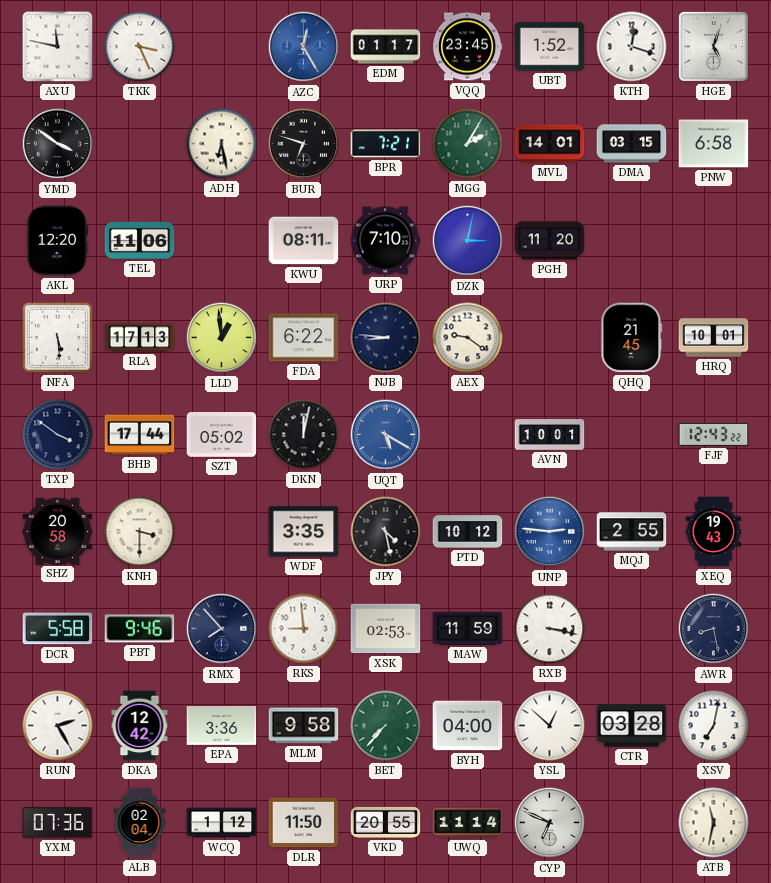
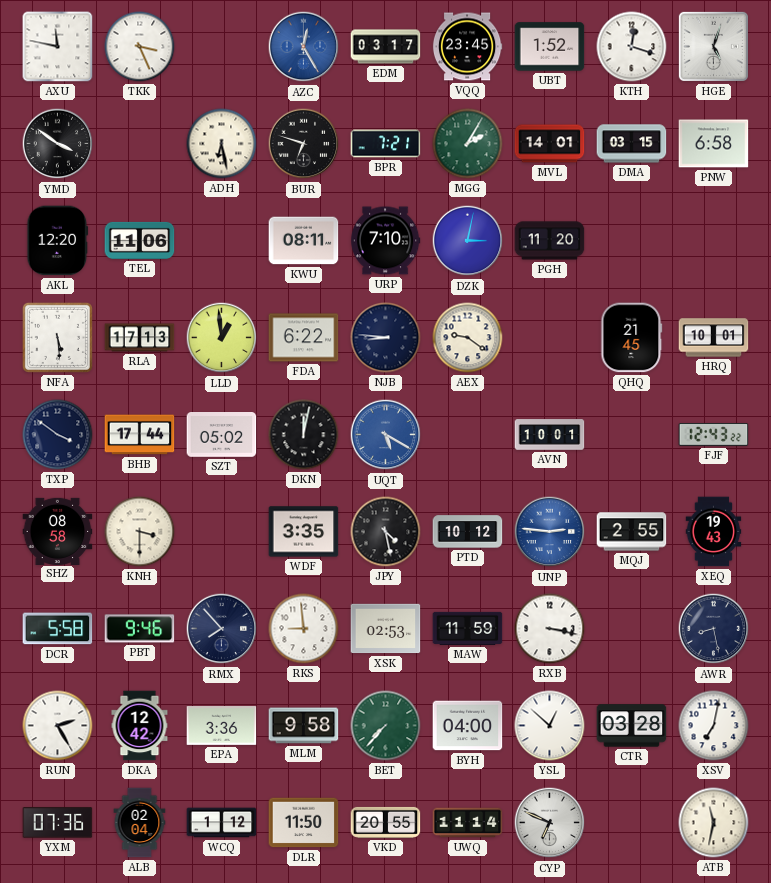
EDM: 01:17 -> 03:17 (386, 47)
SHZ: 20:58 -> 08:58 (58, 531)
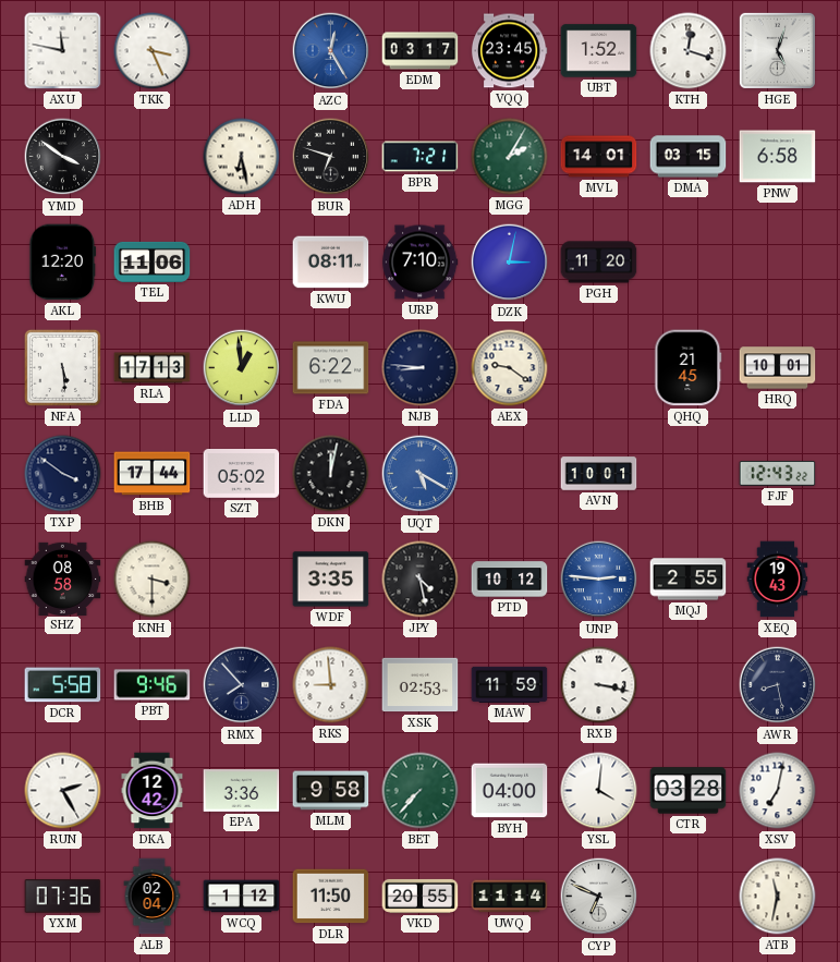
YSL: 12:52 -> 4:01 (599, 791)
